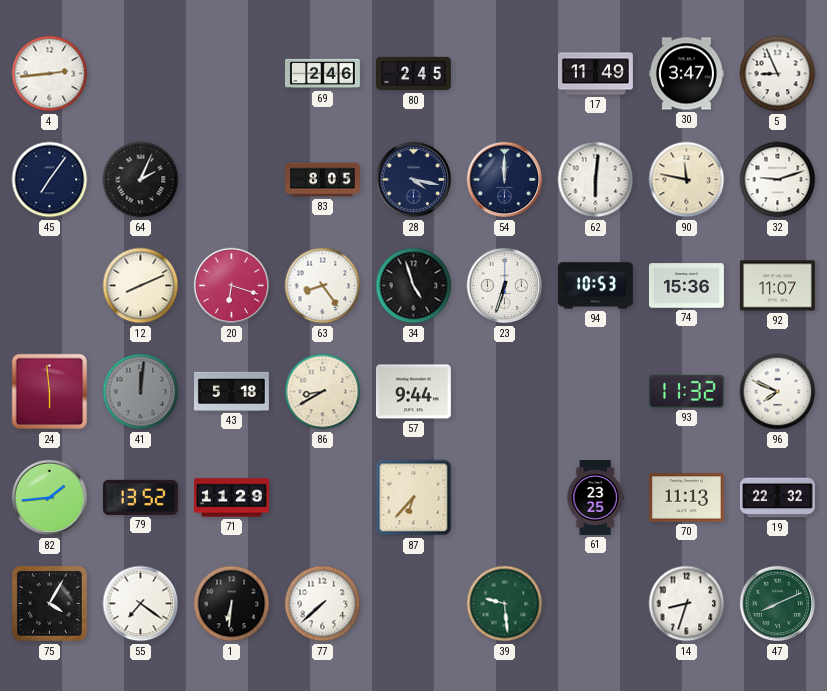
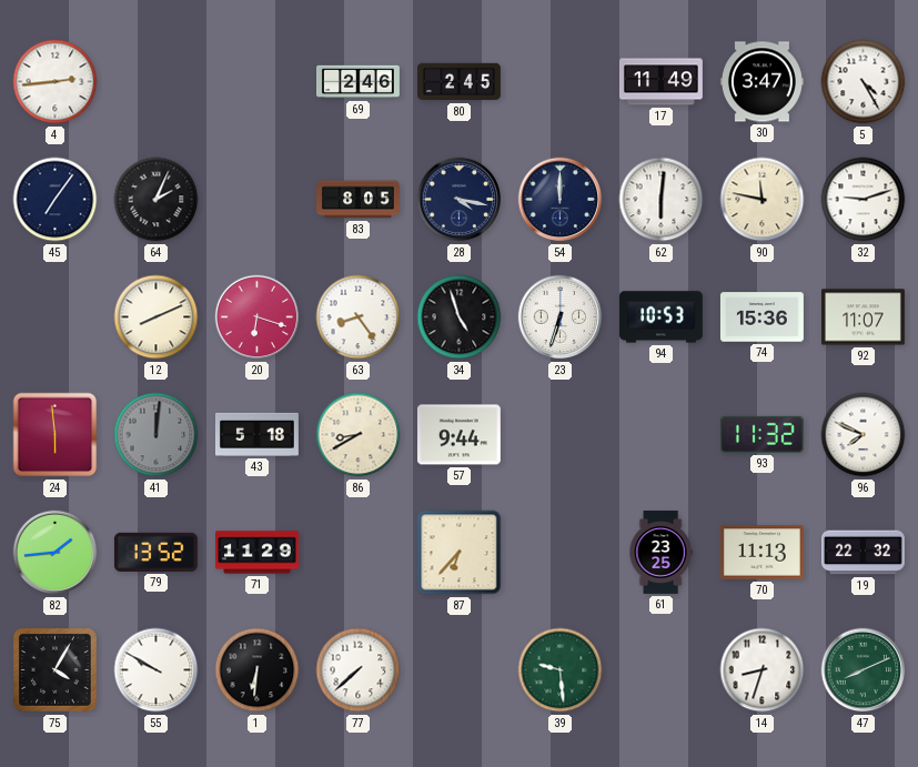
5: 8:56 -> 4:25 (864, 82)
55: 7:21 -> 9:50 (157, 670)
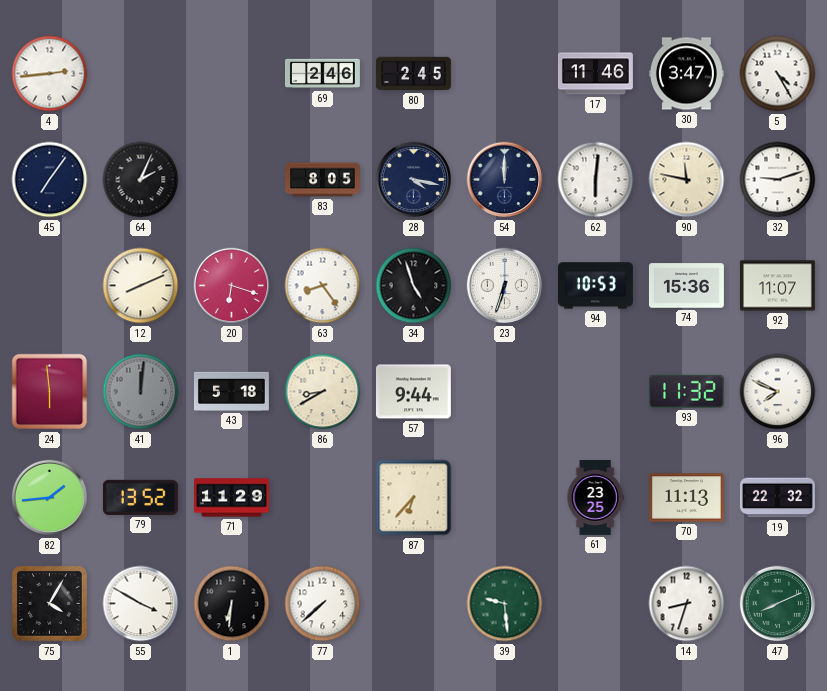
17: 11:49 -> 11:46 (595, 74)
55: 9:50 -> 3:50 (141, 604)
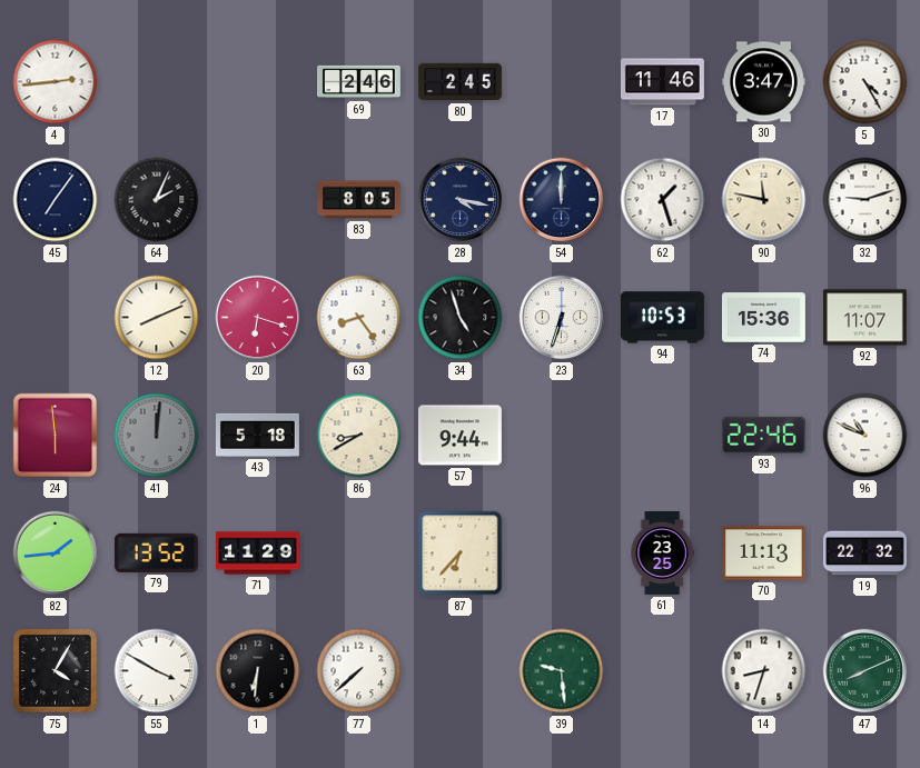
62: 6:01 -> 1:27 (663, 200)
93: 11:32 -> 22:46 (763, 435)
96: 7:49 -> 10:49 (865, 436)
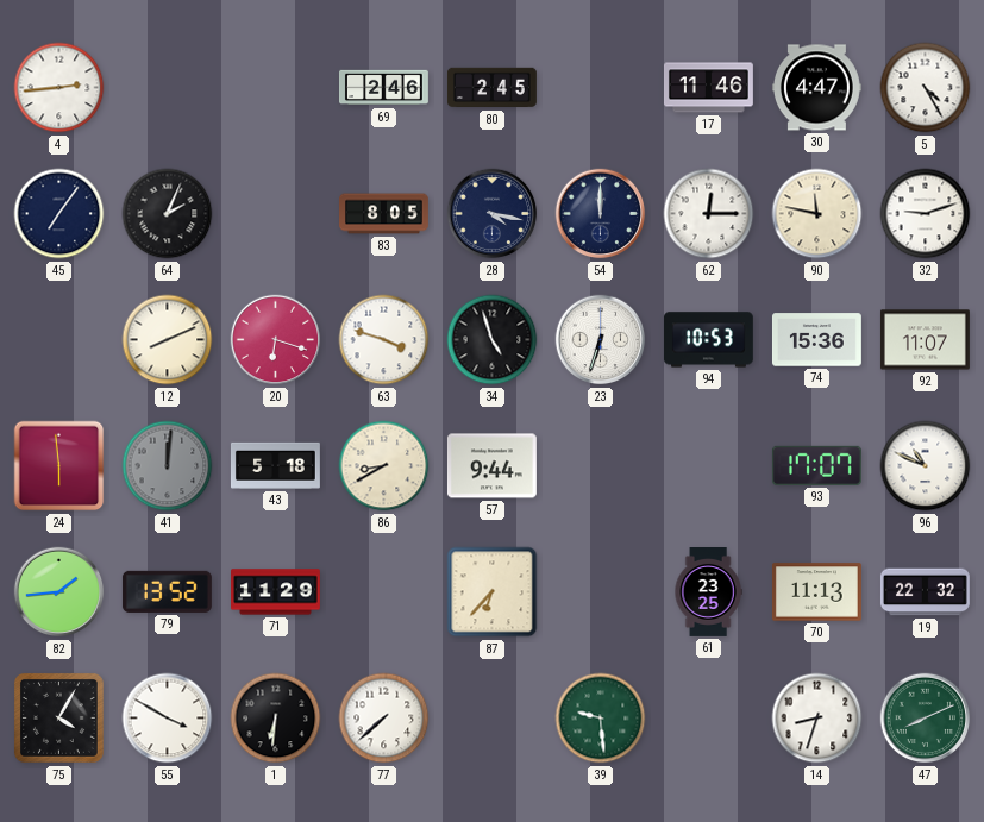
30: 3:47 -> 4:47 (816, 88)
62: 1:27 -> 12:15 (709, 214)
63: 8:24 -> 3:48 (384, 340)
93: 22:46 -> 17:07 (816, 465)
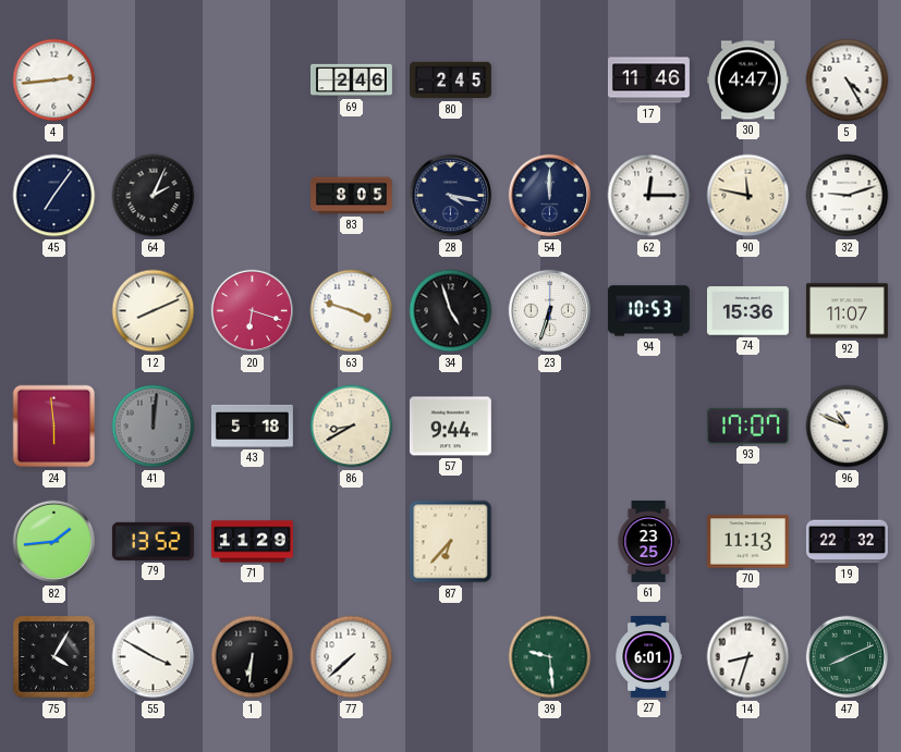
27: none -> 6:01 (648, 656)
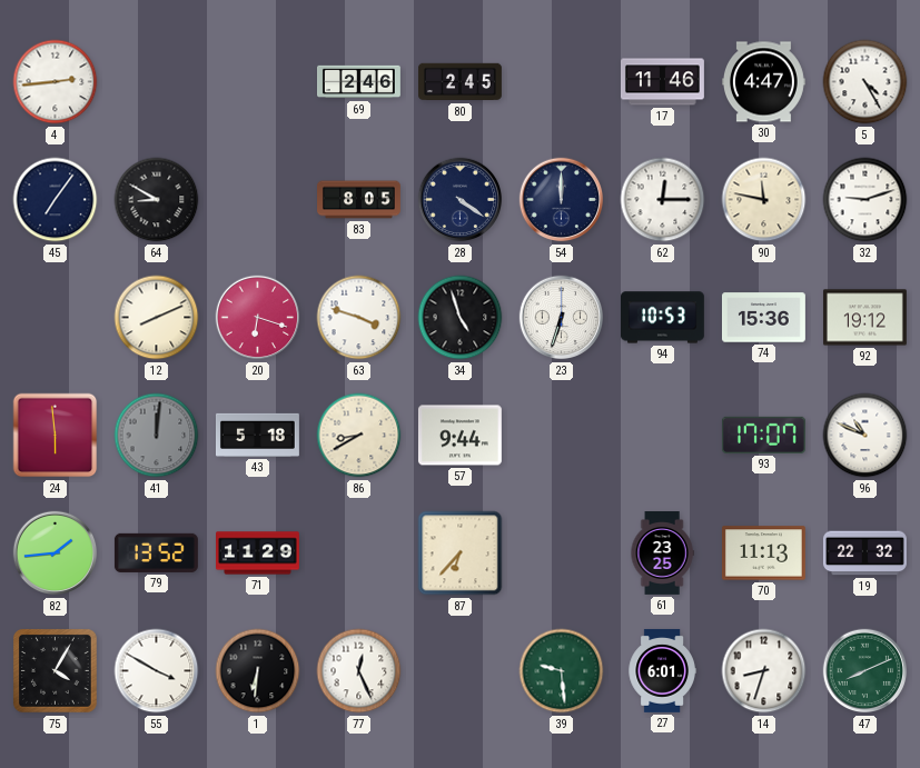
64: 2:04 -> 8:50 (157, 200)
28: 4:17 -> 4:21 (461, 200)
92: 11:07 -> 19:12 (864, 318)
77: 7:38 -> 12:26 (359, 671)
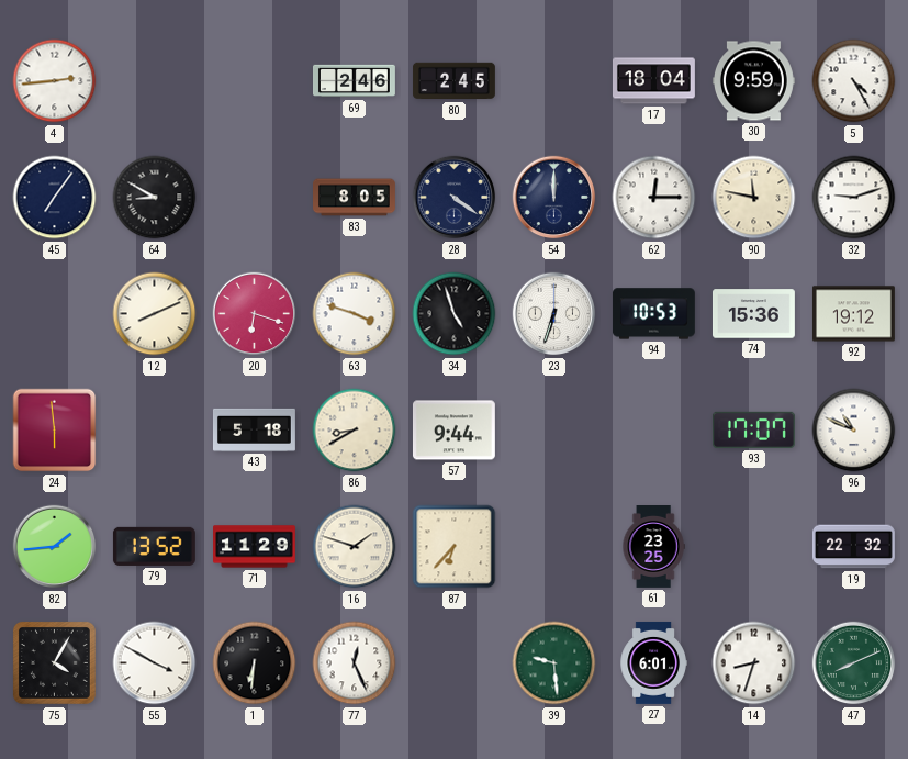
17: 11:46 -> 18:04 (653, 81)
30: 4:47 -> 9:59 (753, 81)
41: 12:01 -> none (157, 436)
16: none -> 1:48 (355, 547)
70: 11:13 -> none (763, 553)
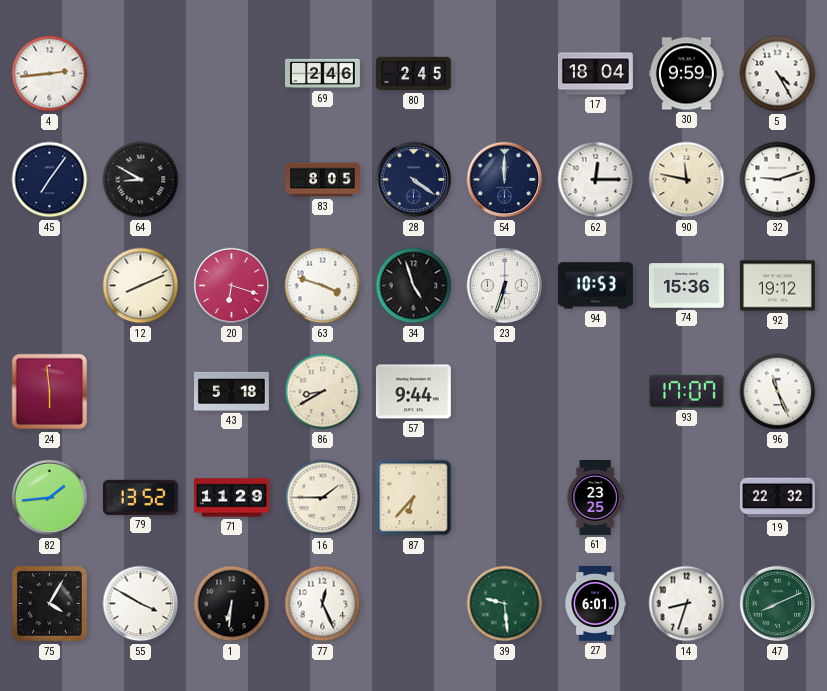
96: 10:49 -> 11:26 (778, 392)
16: 1:48 -> 1:45 (323, 498)
